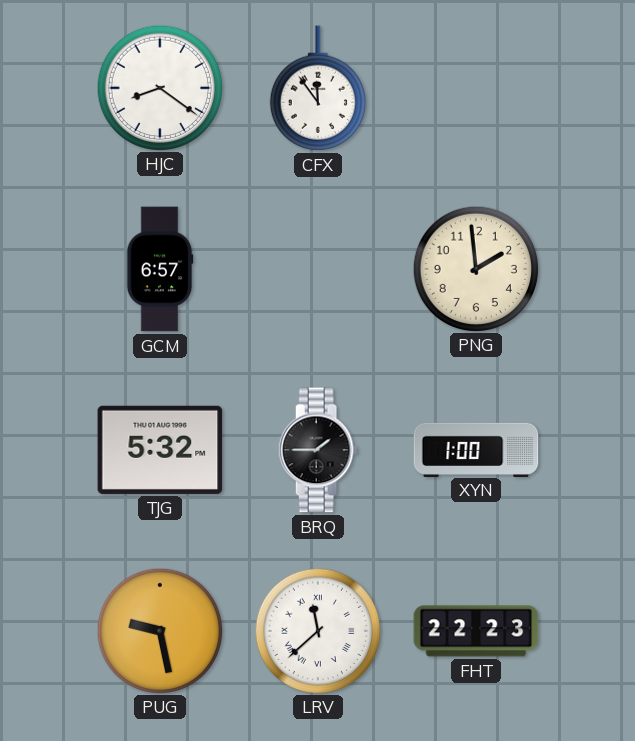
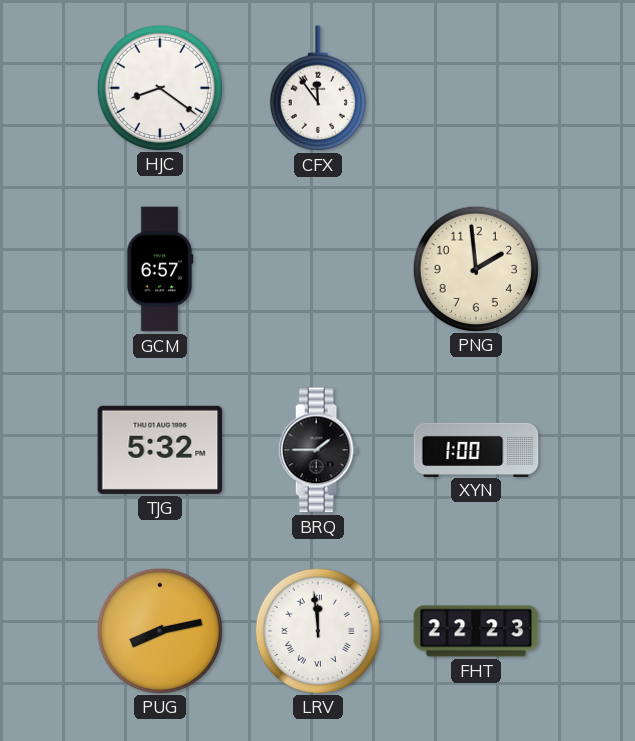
PUG: 9:28 -> 8:13 (159, 630)
LRV: 11:38 -> 11:59 (317, 630)
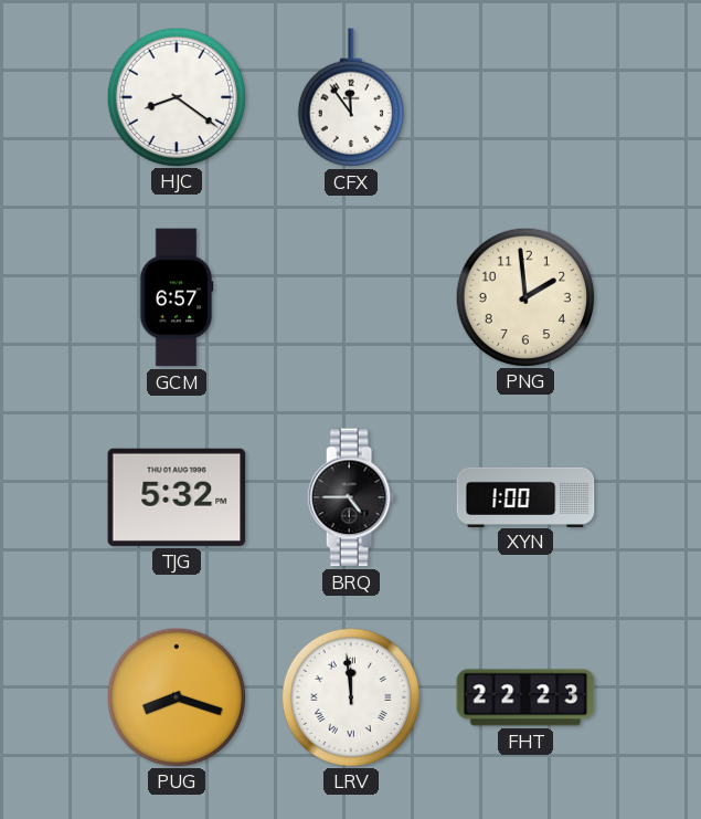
BRQ: 1:45 -> 4:45 (351, 497)
PUG: 8:13 -> 8:18 (176, 696)
